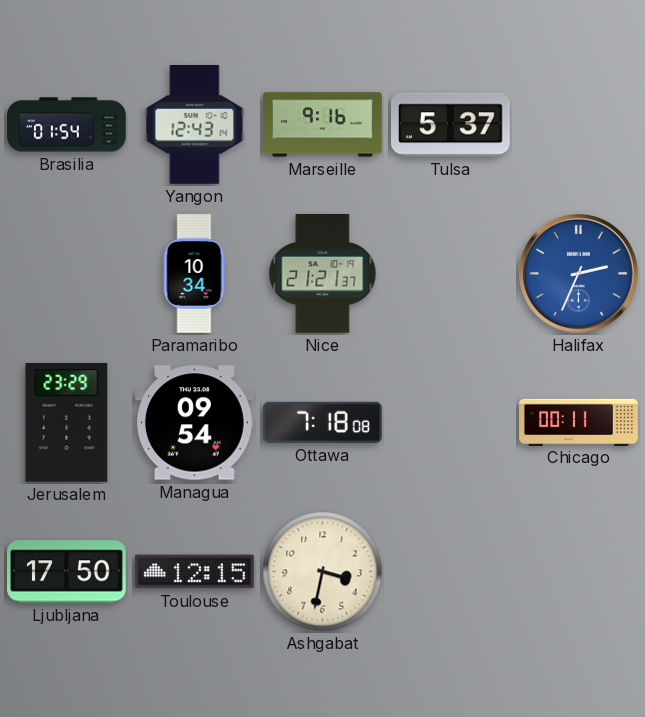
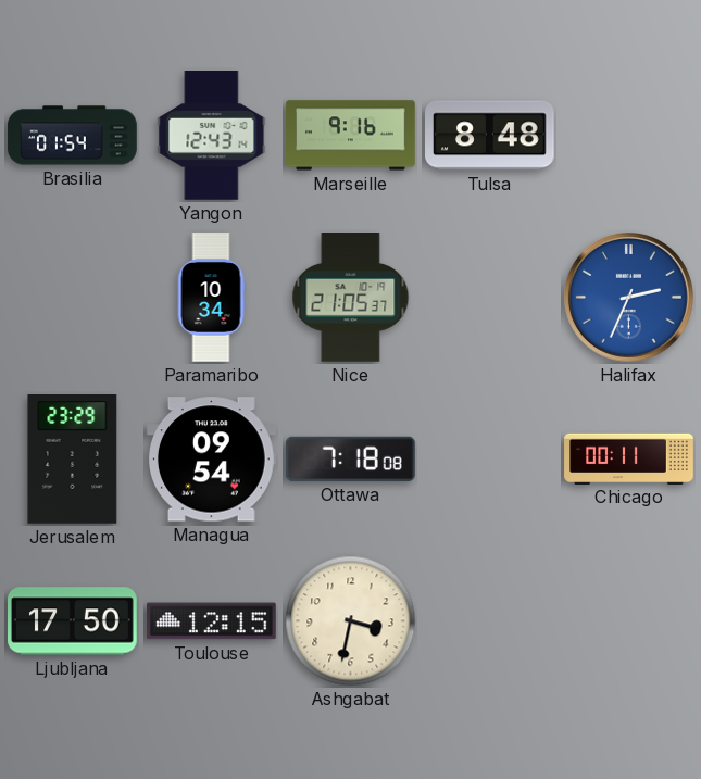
Tulsa: 5:37 -> 8:48 (490, 136)
Nice: 21:21 -> 21:05 (351, 298)
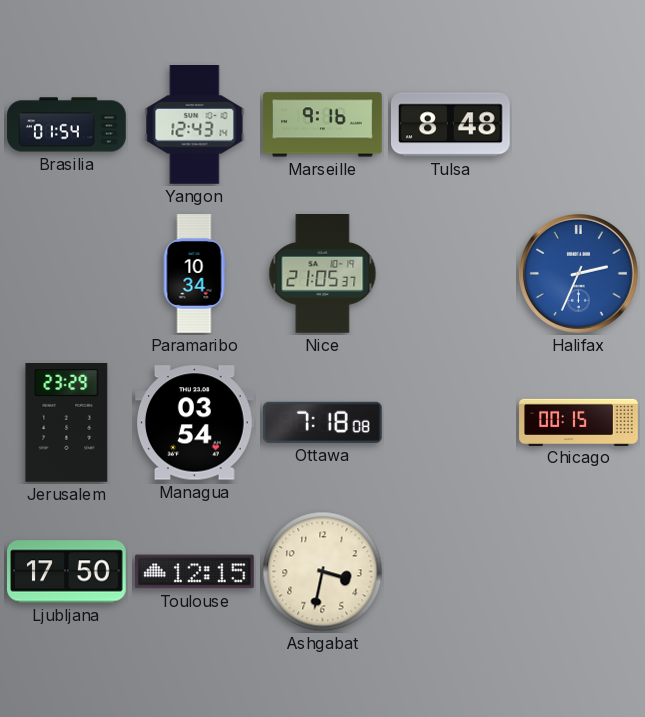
Managua: 09:54 -> 03:54 (195, 423)
Chicago: 00:11 -> 00:15 (579, 422)
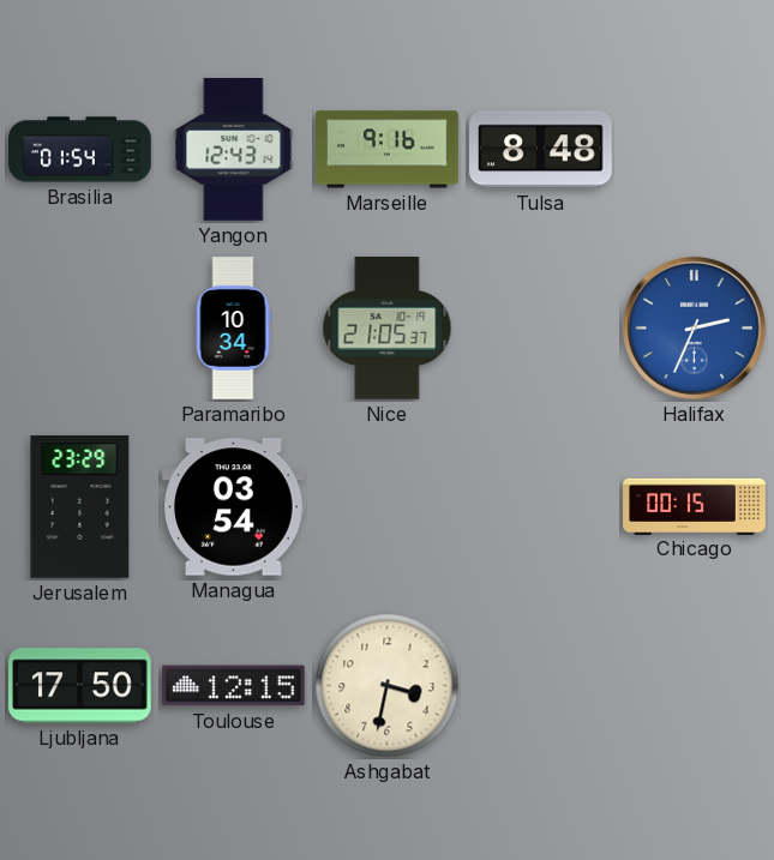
Ottawa: 7:18 -> none (323, 422)
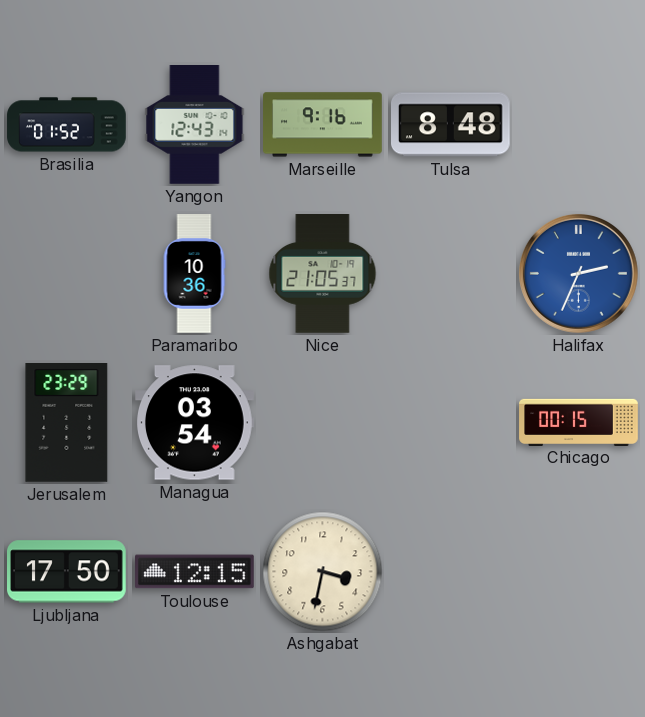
Brasilia: 01:54 -> 01:52 (67, 125)
Paramaribo: 10:34 -> 10:36 (194, 274)
